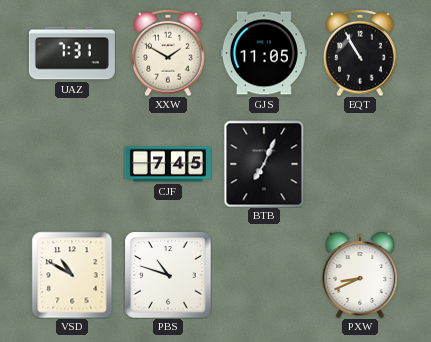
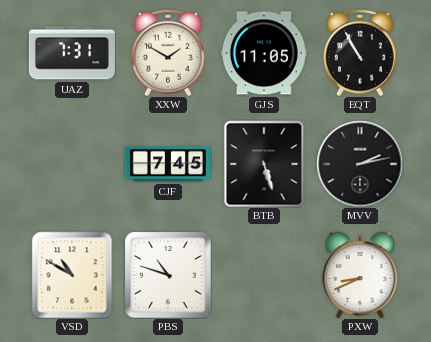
BTB: 7:04 -> 5:27 (264, 164)
MVV: none -> 2:13 (360, 164)
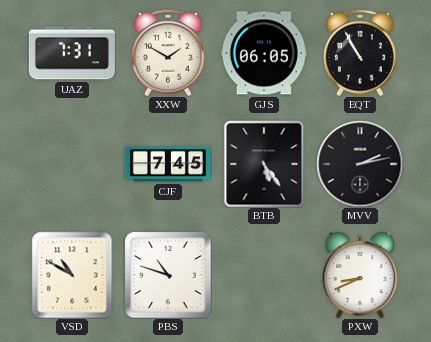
GJS: 11:05 -> 06:05 (264, 53)
BTB: 5:27 -> 5:24 (264, 164)
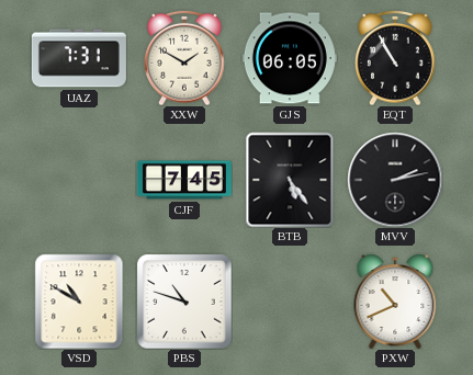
PXW: 8:41 -> 10:41 (395, 302)
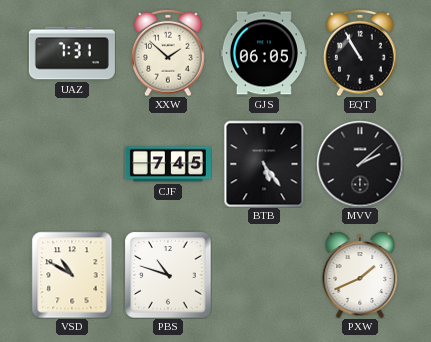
XXW: 1:50 -> 1:52 (168, 53)
MVV: 2:13 -> 2:08 (360, 164)
PXW: 10:41 -> 1:41 (360, 275)
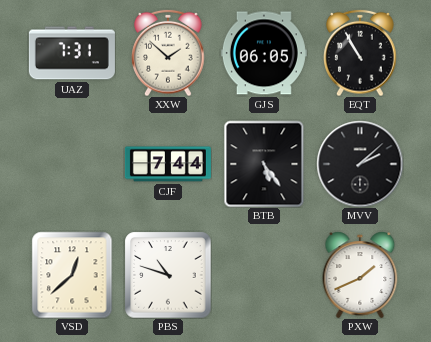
CJF: 7:45 -> 7:44 (168, 164)
VSD: 10:50 -> 12:38 (72, 275)
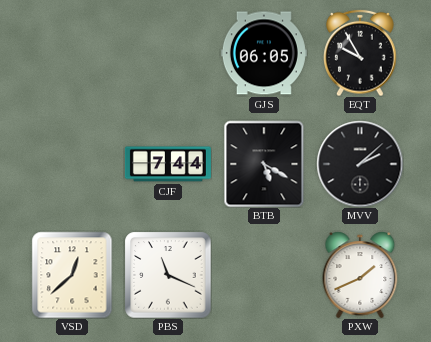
UAZ: 7:31 -> none (72, 53)
XXW: 1:52 -> none (168, 53)
EQT: 10:55 -> 9:55 (360, 53)
BTB: 5:24 -> 5:20 (264, 164)
PBS: 10:48 -> 11:19 (168, 275)
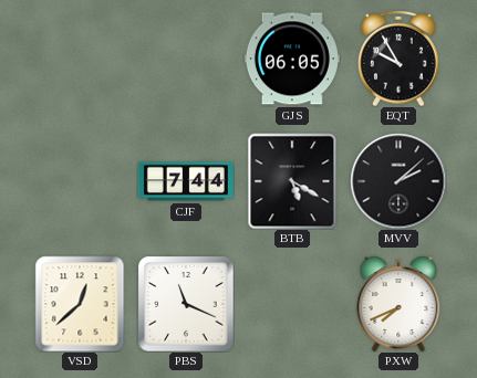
PXW: 1:41 -> 7:41 (398, 304)
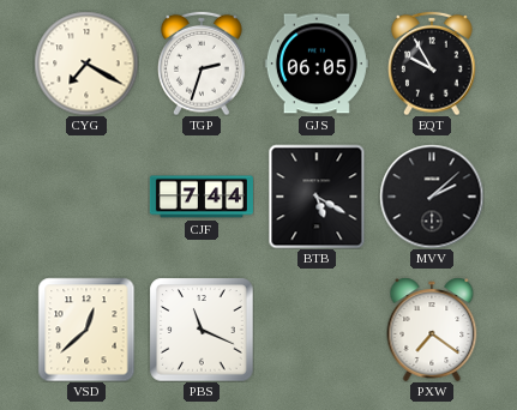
CYG: none -> 7:20 (86, 64)
TGP: none -> 2:33 (202, 64)
PXW: 7:41 -> 7:21 (432, 330)
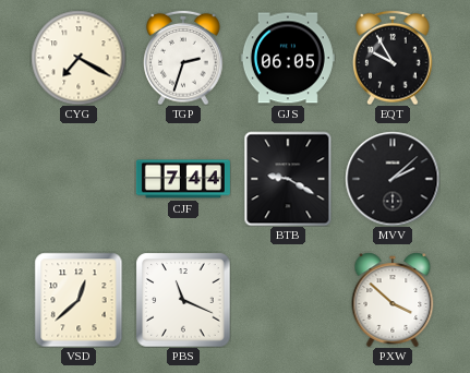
BTB: 5:20 -> 9:20 (288, 179)
PXW: 7:21 -> 3:52 (393, 300)
